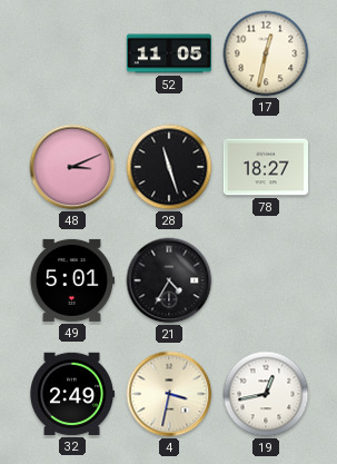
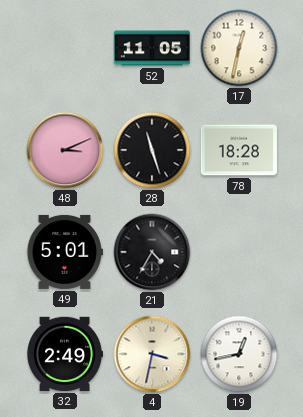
78: 18:27 -> 18:28 (239, 150)
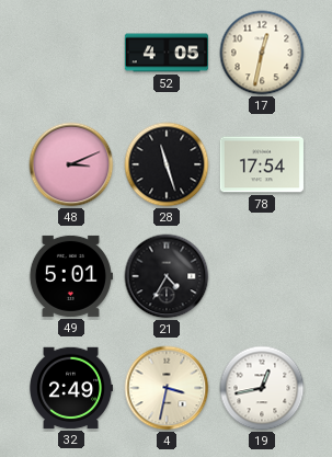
52: 11:05 -> 4:05 (165, 53)
78: 18:28 -> 17:54 (262, 164)
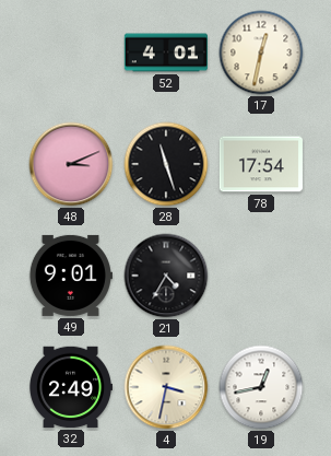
52: 4:05 -> 4:01 (165, 52)
49: 5:01 -> 9:01 (70, 276)
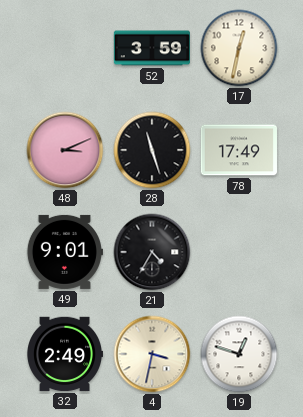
52: 4:01 -> 3:59 (151, 48)
78: 17:54 -> 17:49 (239, 150)
19: 12:43 -> 12:48 (239, 354)
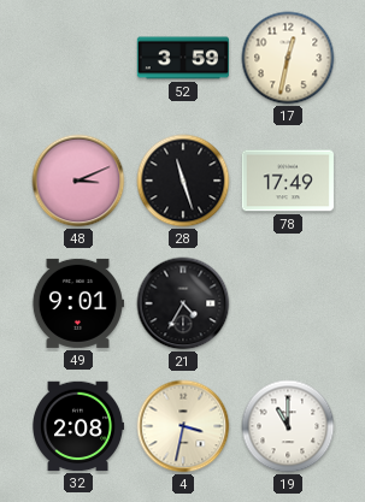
32: 2:49 -> 2:08 (78, 426)
19: 12:48 -> 11:00 (288, 426)
